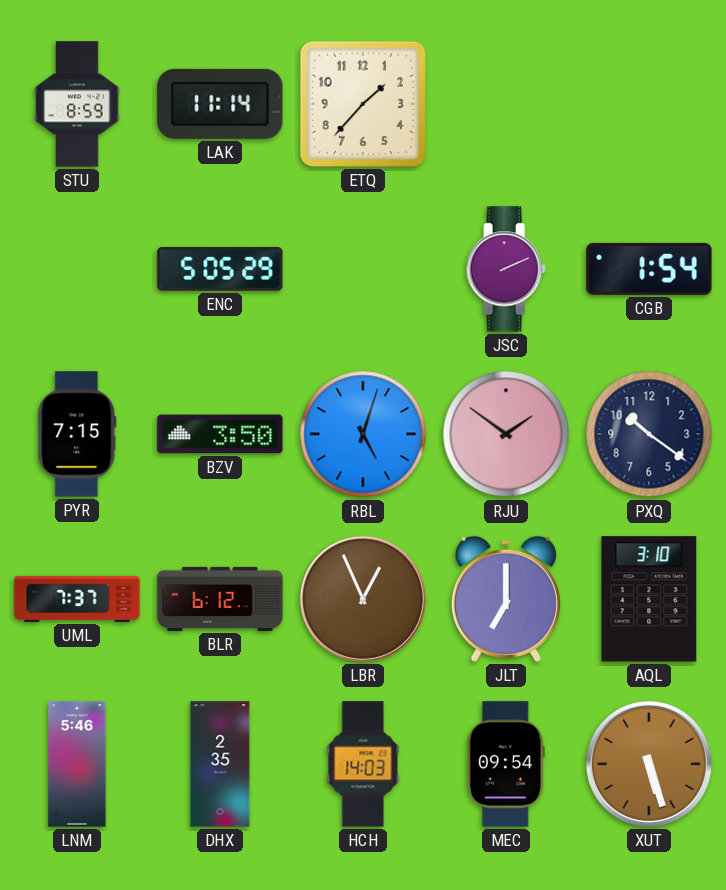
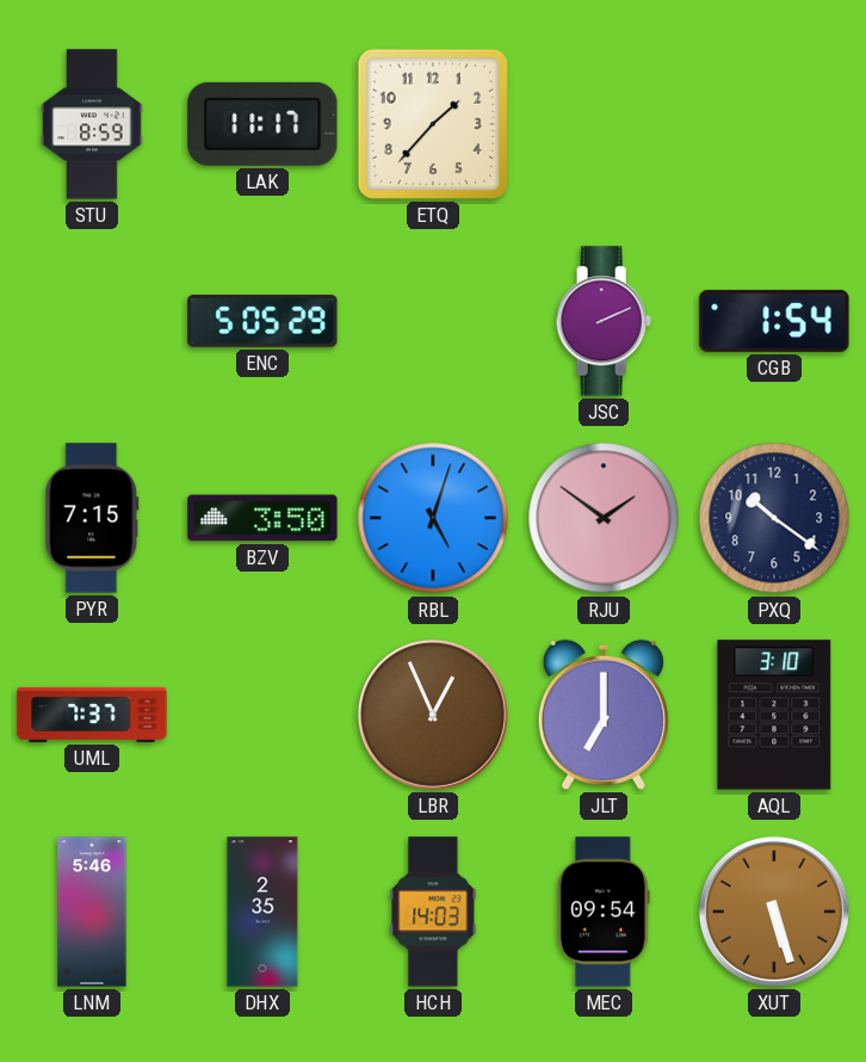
LAK: 11:14 -> 11:17 (262, 124)
BLR: 6:12 -> none (220, 599)
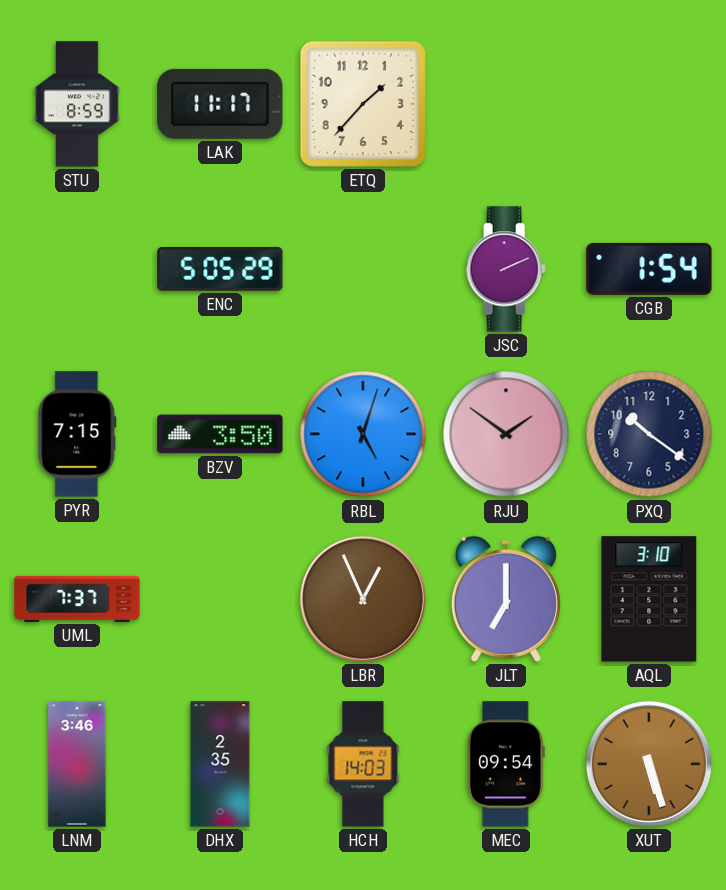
LNM: 5:46 -> 3:46 (77, 764)
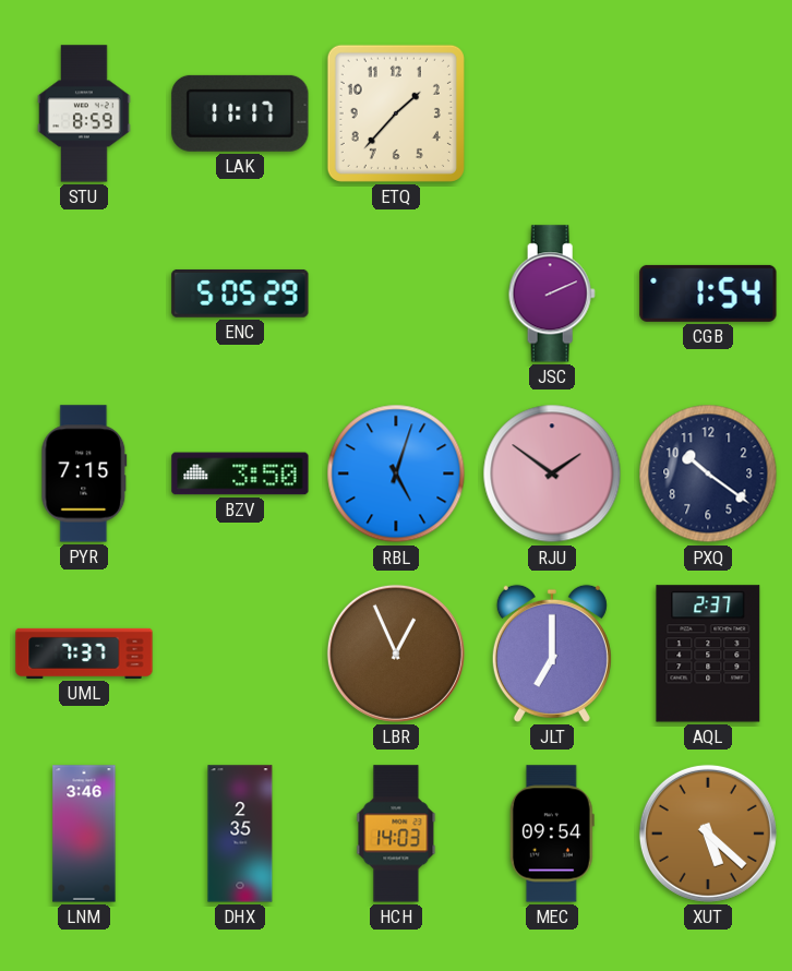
AQL: 3:10 -> 2:37 (708, 654)
XUT: 5:27 -> 5:22 (708, 834)
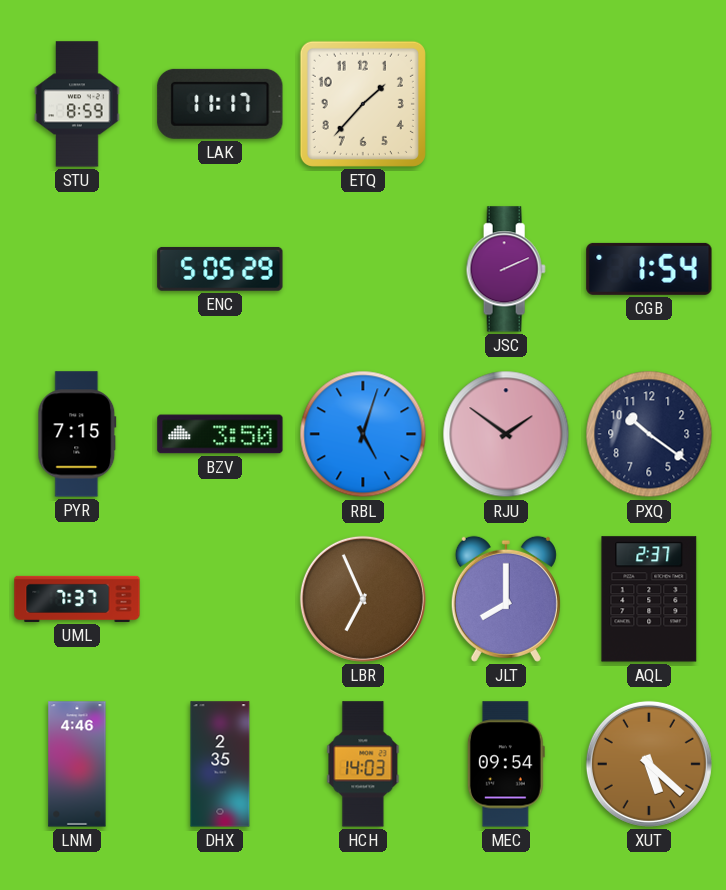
LBR: 12:56 -> 6:56 (363, 599)
JLT: 7:00 -> 8:00 (506, 599)
LNM: 3:46 -> 4:46 (77, 764)
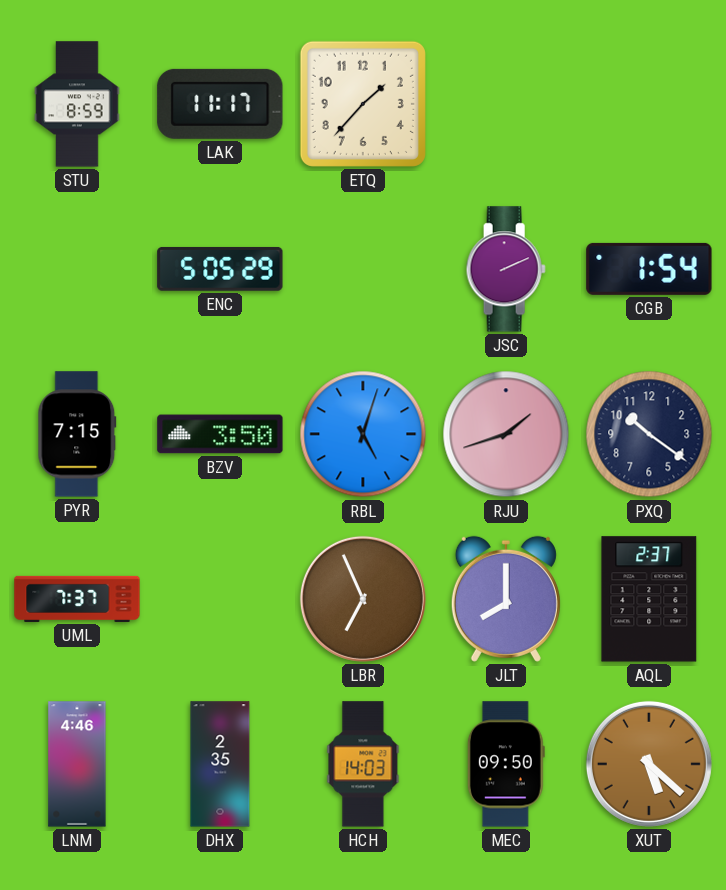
RJU: 1:51 -> 1:42 (506, 434)
MEC: 09:54 -> 09:50 (506, 764)
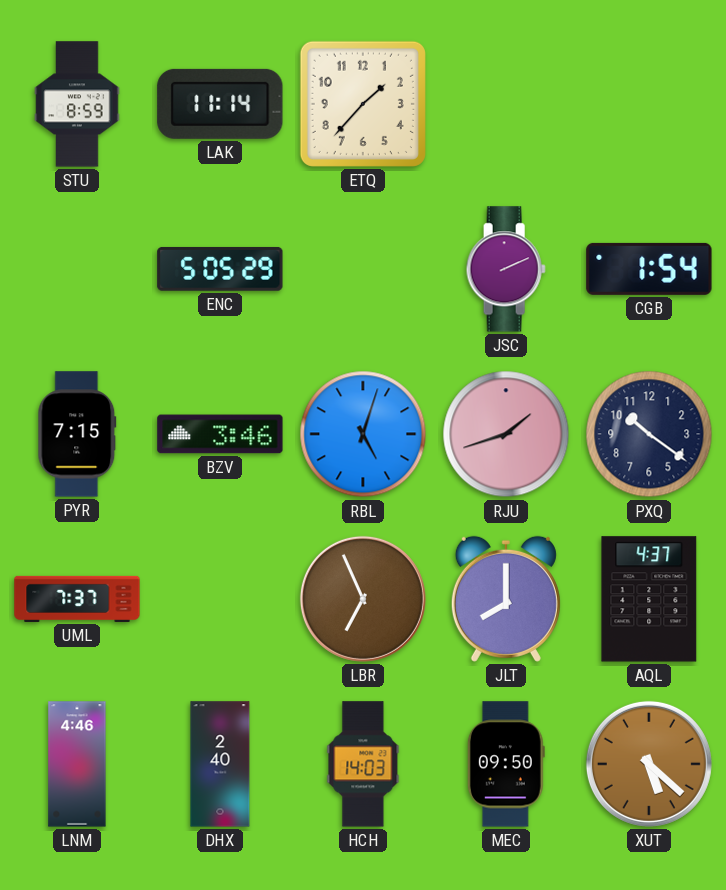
LAK: 11:17 -> 11:14 (220, 104)
BZV: 3:50 -> 3:46 (220, 434)
AQL: 2:37 -> 4:37 (649, 599)
DHX: 2:35 -> 2:40 (220, 764)
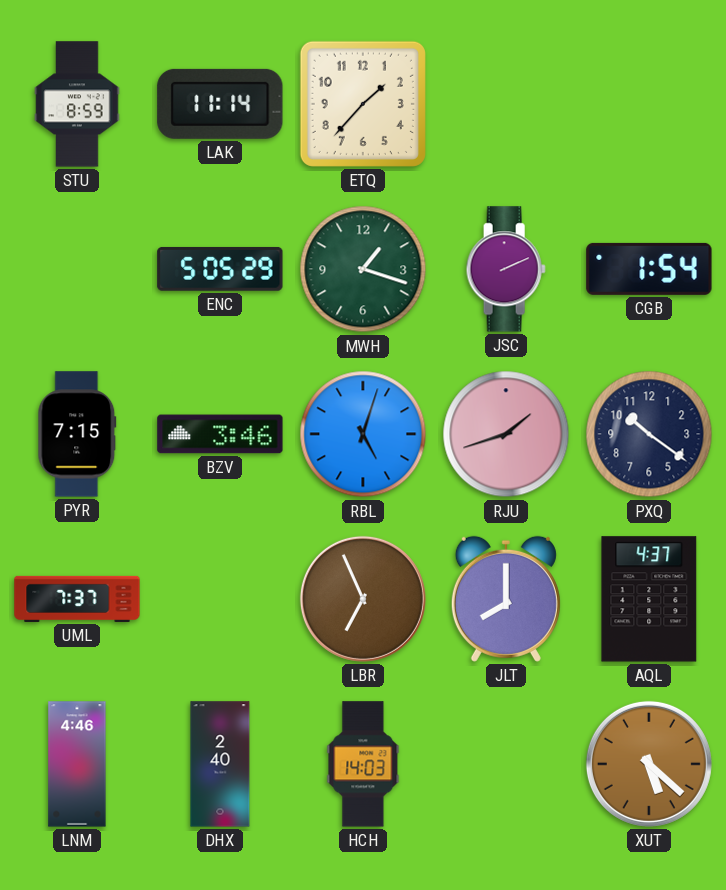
MWH: none -> 1:18 (363, 269)
MEC: 09:50 -> none (506, 764)
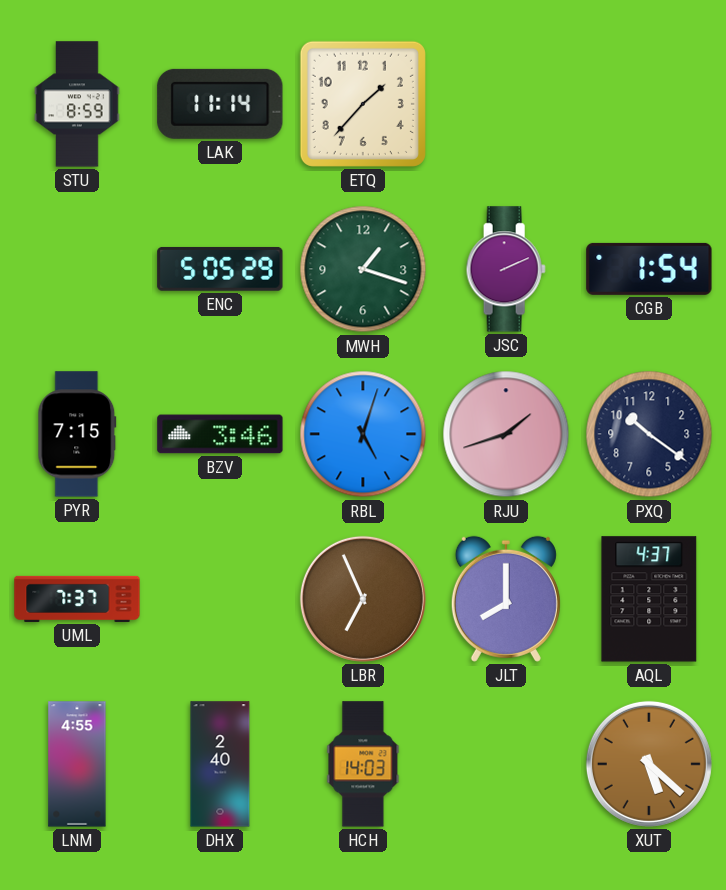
LNM: 4:46 -> 4:55 (77, 764)
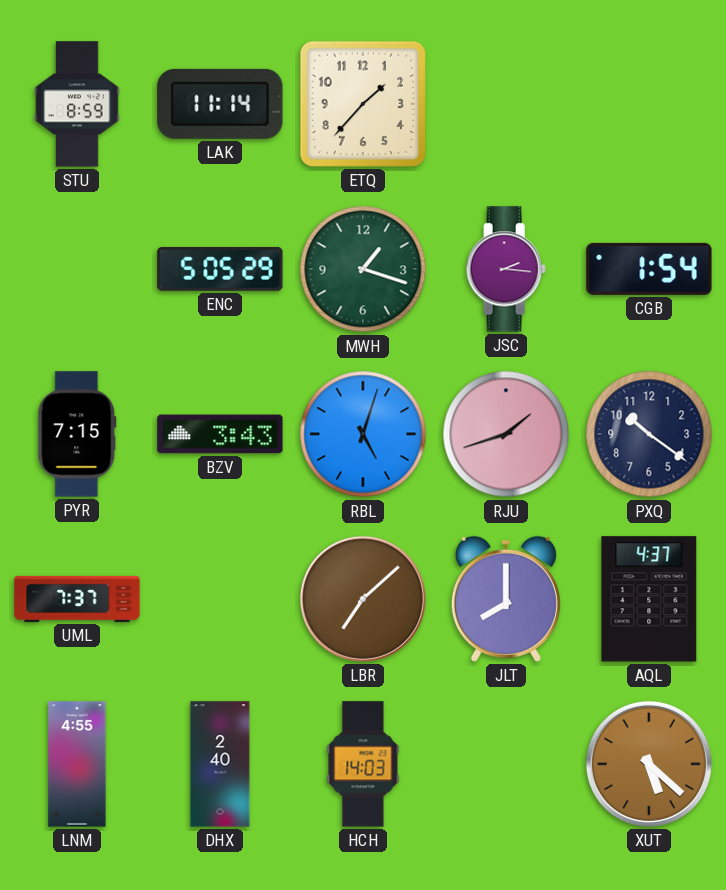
JSC: 2:11 -> 2:16 (506, 269)
BZV: 3:46 -> 3:43 (220, 434)
LBR: 6:56 -> 7:08 (363, 599)
